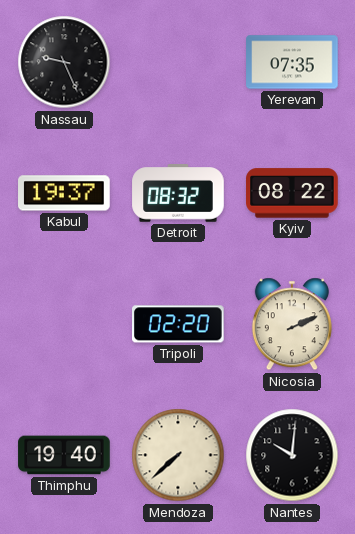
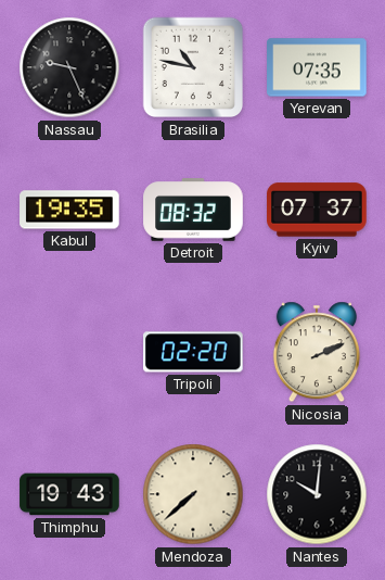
Brasilia: none -> 10:47 (193, 67)
Kabul: 19:37 -> 19:35 (69, 210)
Kyiv: 08:22 -> 07:37 (317, 210)
Thimphu: 19:40 -> 19:43 (69, 494)
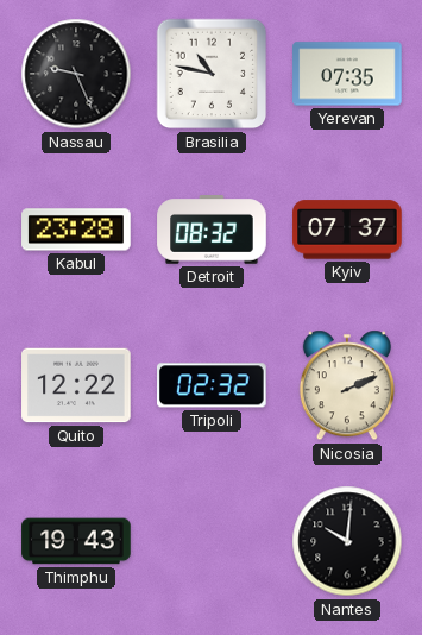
Kabul: 19:35 -> 23:28 (76, 230)
Quito: none -> 12:22 (76, 385)
Tripoli: 02:20 -> 02:32 (213, 385)
Mendoza: 7:38 -> none (193, 494)
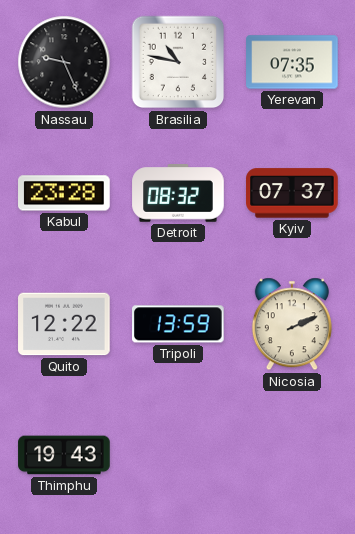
Tripoli: 02:32 -> 13:59 (179, 324)
Nantes: 10:01 -> none (347, 541)
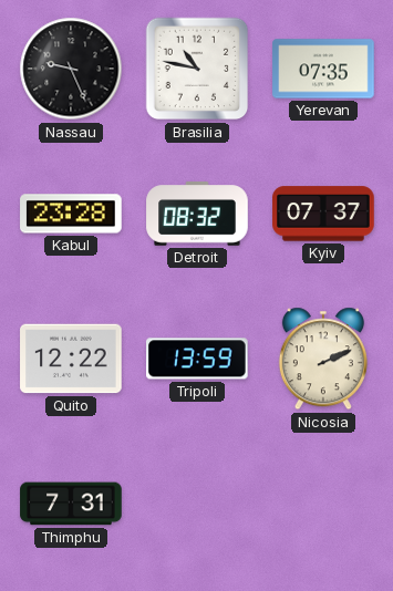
Thimphu: 19:43 -> 7:31 (71, 504)
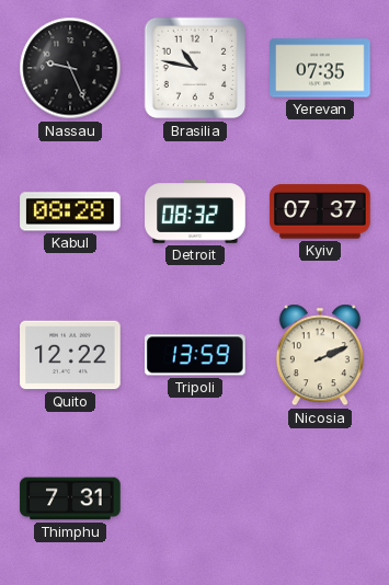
Kabul: 23:28 -> 08:28 (70, 211)
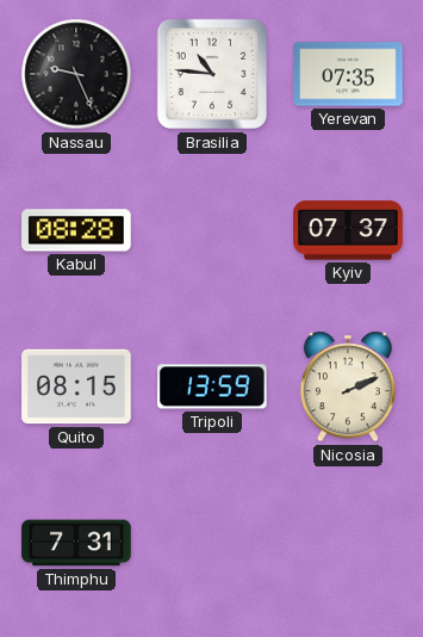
Brasilia: 10:47 -> 10:46 (212, 74)
Detroit: 08:32 -> none (195, 211)
Quito: 12:22 -> 08:15 (76, 386)
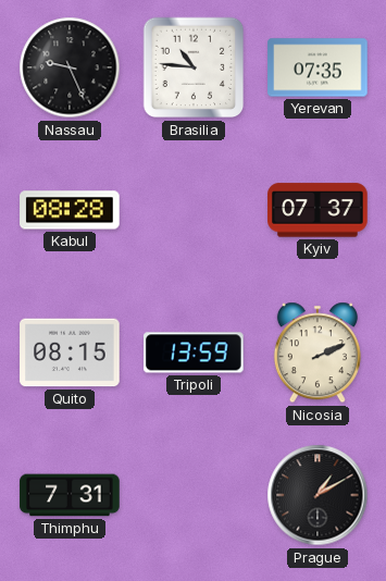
Prague: none -> 1:10 (317, 495)
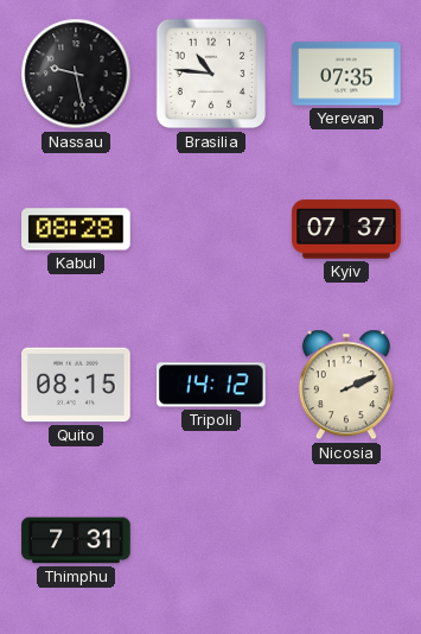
Nassau: 9:26 -> 9:28 (76, 74)
Tripoli: 13:59 -> 14:12 (212, 385)
Prague: 1:10 -> none (317, 495)
